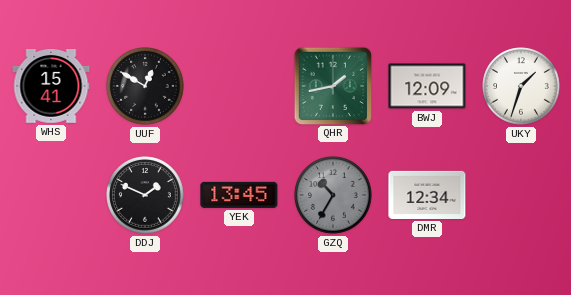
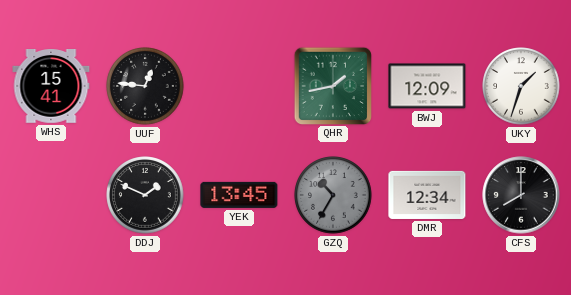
UUF: 12:50 -> 12:46 (145, 86)
CFS: none -> 8:00 (521, 195)
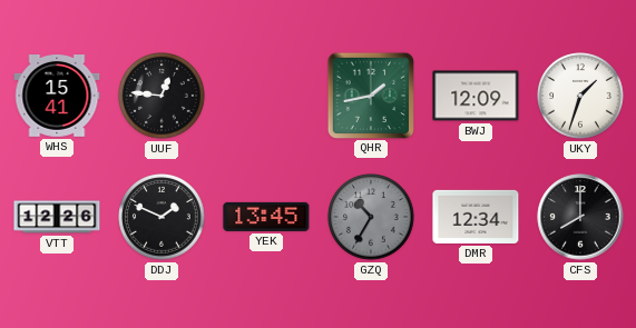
VTT: none -> 12:26 (57, 217)
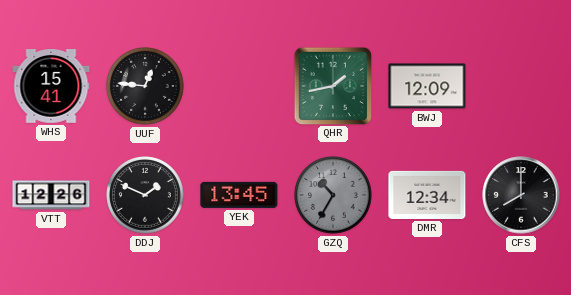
UKY: 1:33 -> none (580, 96)
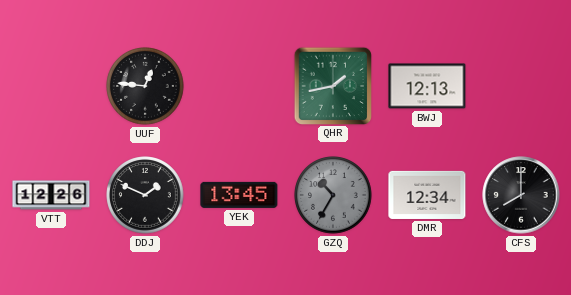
WHS: 15:41 -> none (51, 87)
BWJ: 12:09 -> 12:13 (427, 86)
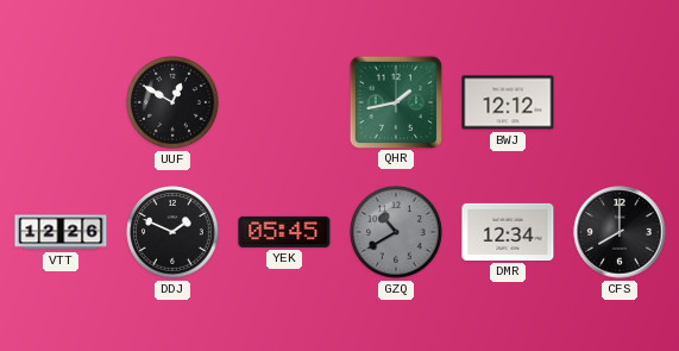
UUF: 12:46 -> 12:50 (172, 102)
BWJ: 12:13 -> 12:12 (508, 102)
YEK: 13:45 -> 05:45 (284, 232)
GZQ: 10:35 -> 10:40 (396, 232)
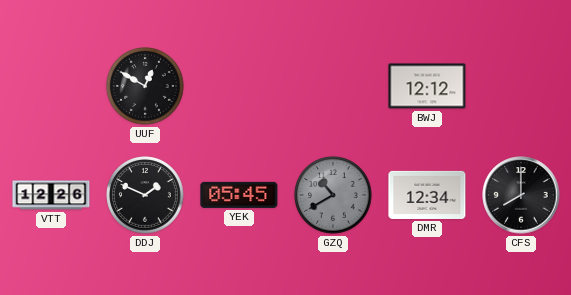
QHR: 1:43 -> none (395, 101)
